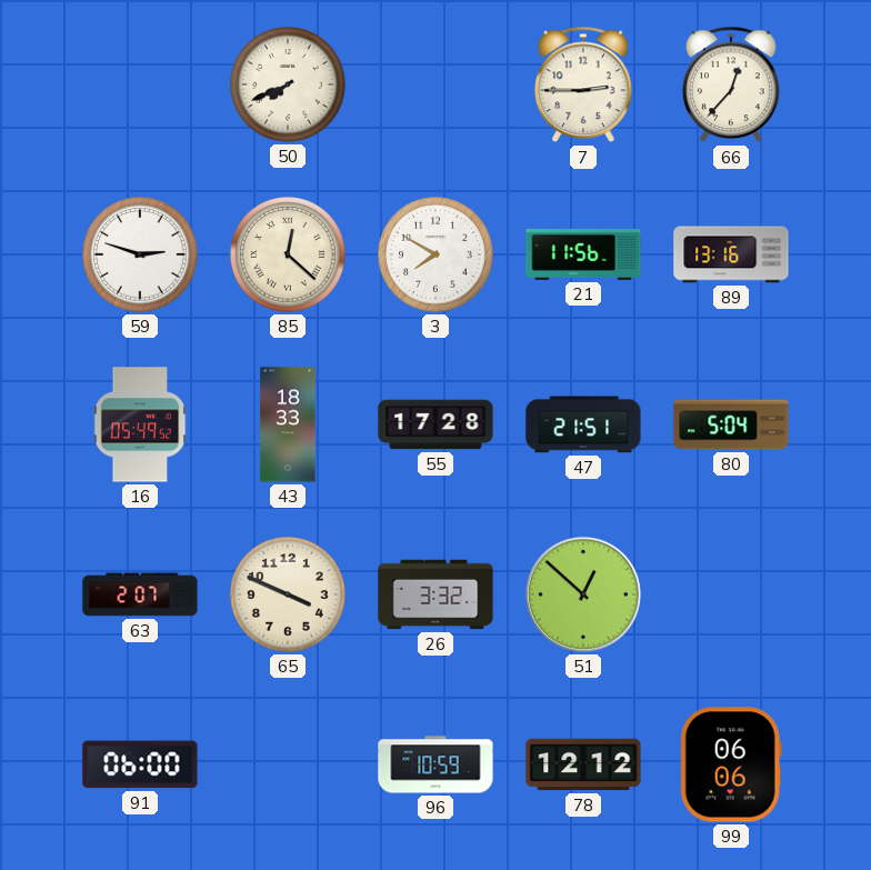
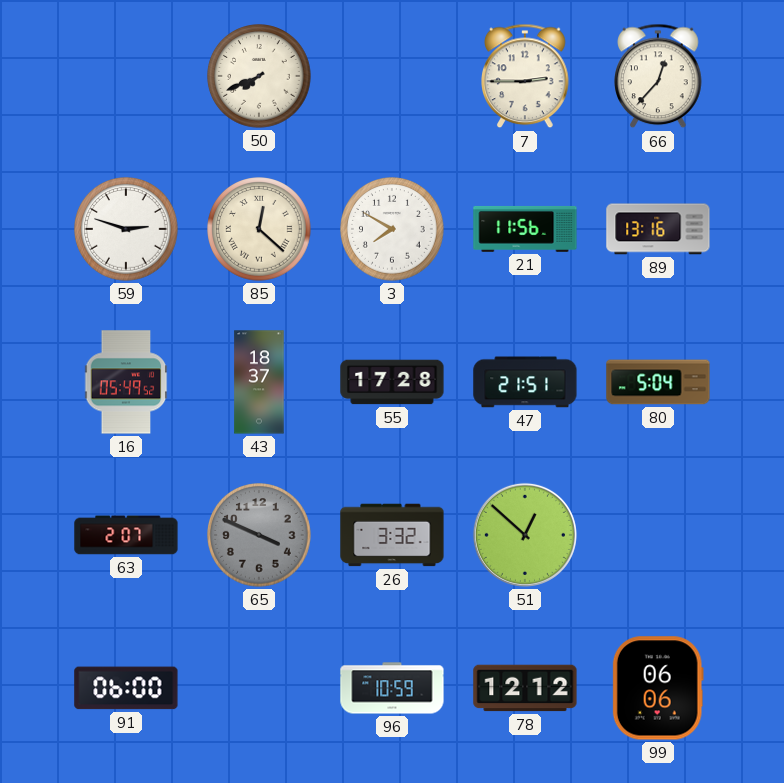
43: 18:33 -> 18:37 (259, 382)
65 dial: cream -> grey (259, 535)
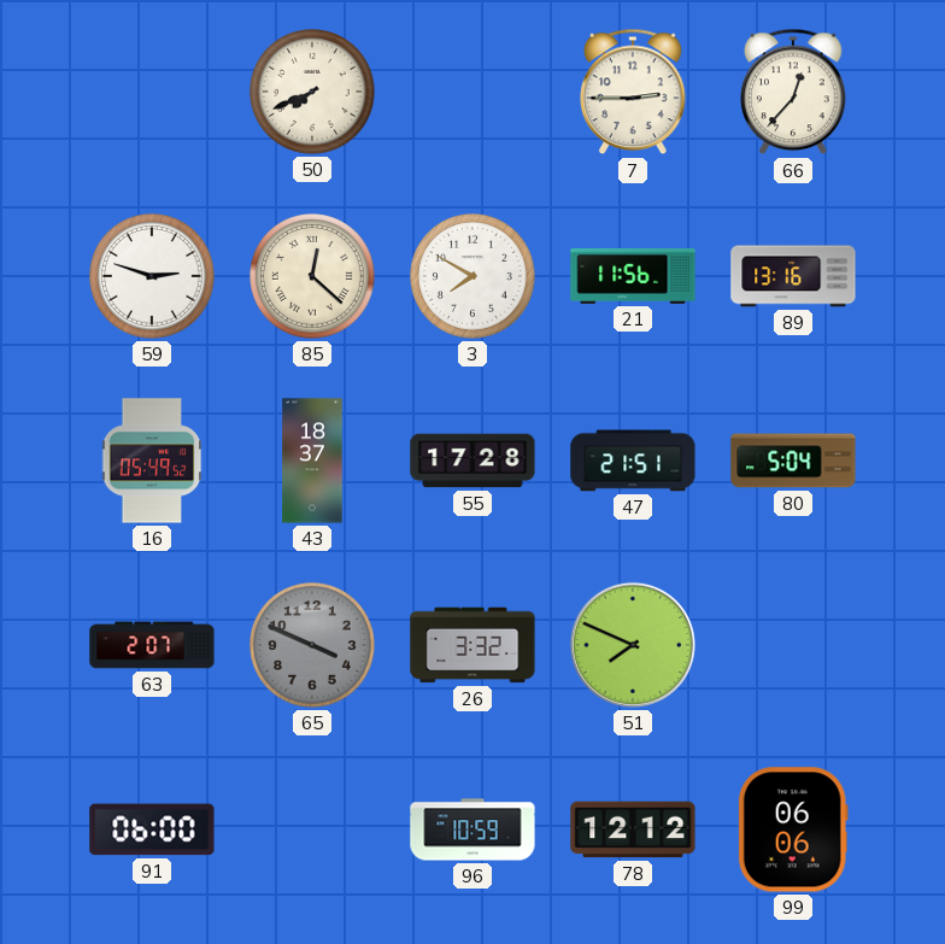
51: 12:52 -> 7:49 (633, 645)
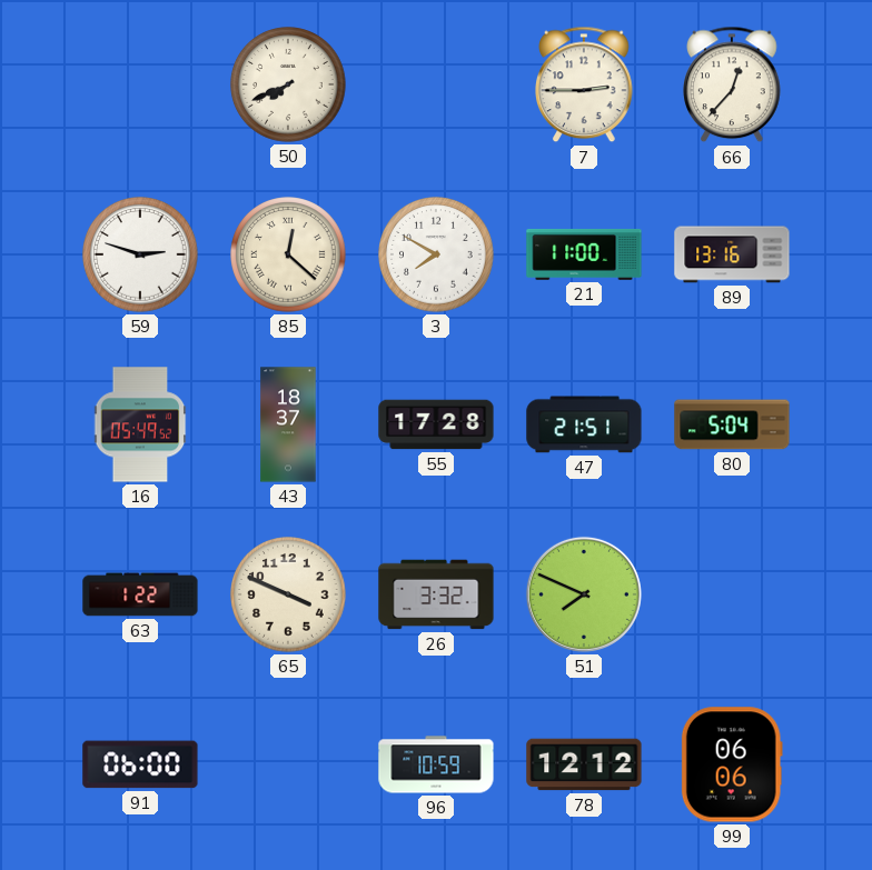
21: 11:56 -> 11:00 (584, 254)
63: 2:07 -> 1:22 (140, 594)
65 dial: grey -> cream (288, 594)
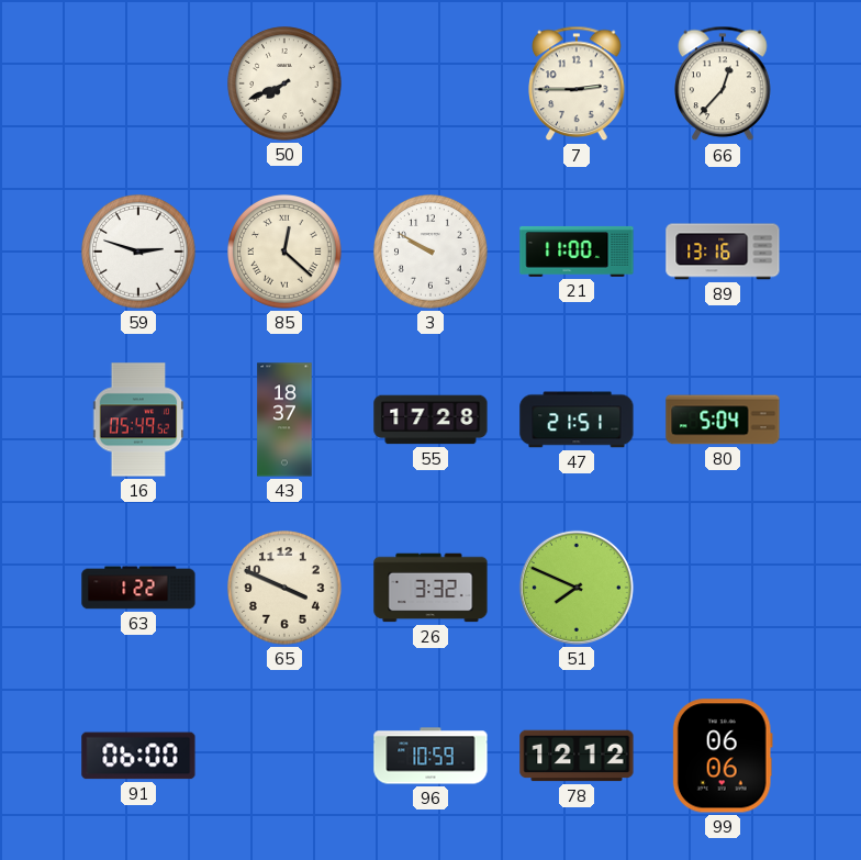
3: 7:50 -> 9:50 (431, 252)
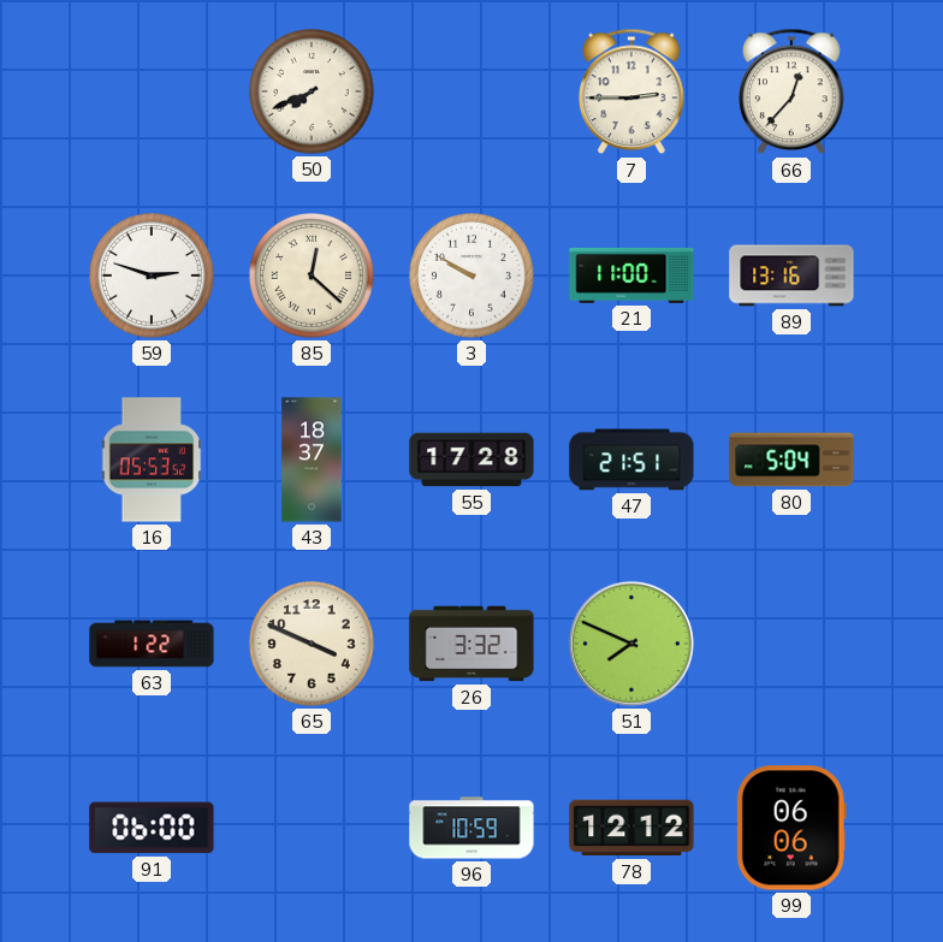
16: 05:49 -> 05:53 (152, 460)
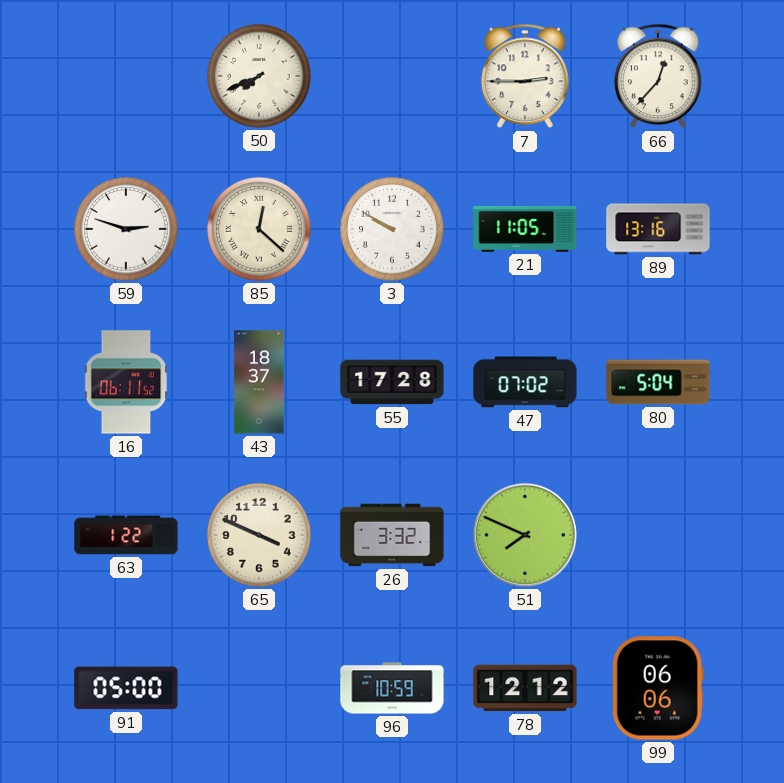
21: 11:00 -> 11:05 (525, 229)
16: 05:53 -> 06:11 (126, 382)
47: 21:51 -> 07:02 (525, 382)
91: 06:00 -> 05:00 (126, 688)
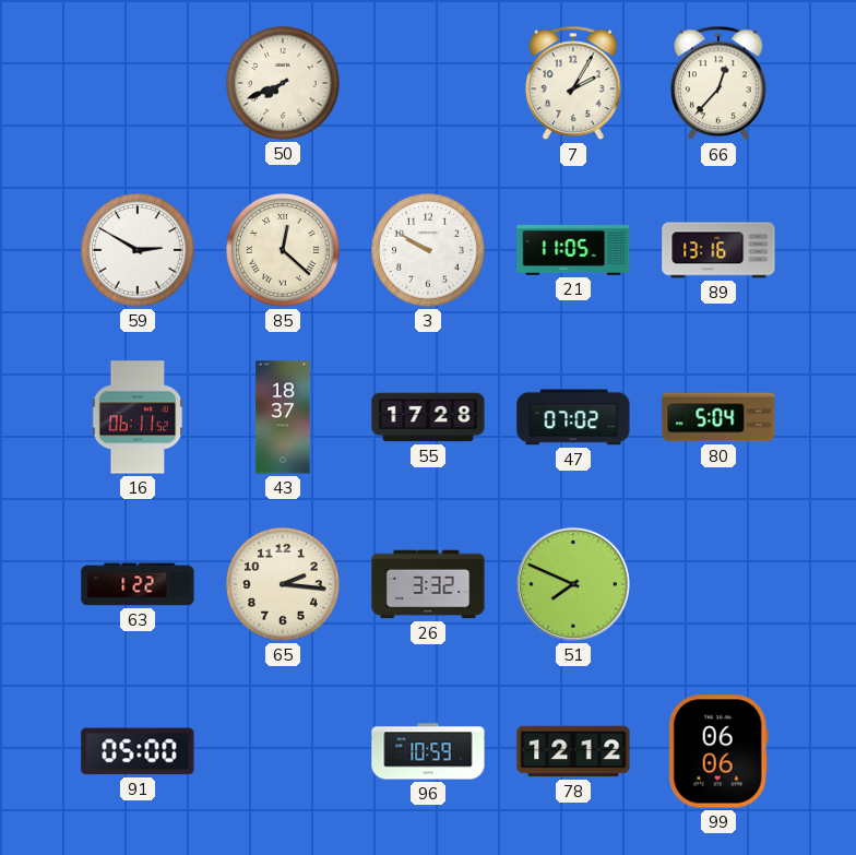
7: 2:45 -> 2:05 (573, 83)
59: 2:48 -> 2:50 (138, 250)
65: 3:49 -> 2:16 (283, 584)
